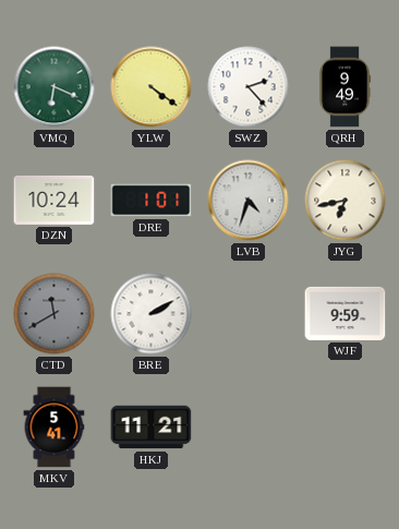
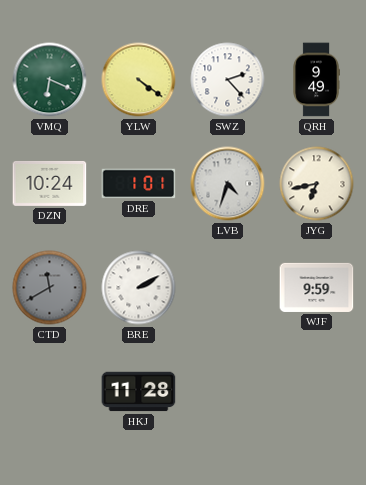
MKV: 5:41 -> none (55, 428)
HKJ: 11:21 -> 11:28 (139, 392)
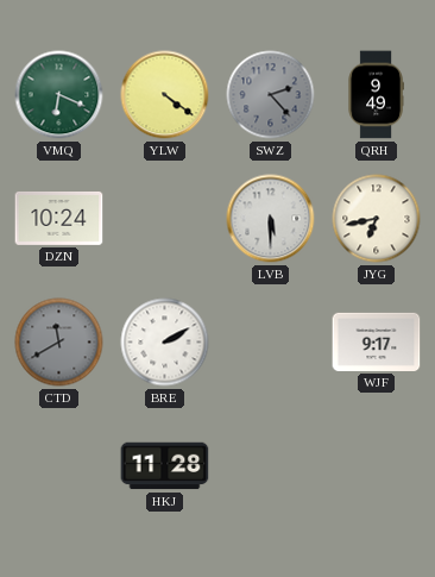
SWZ dial: white -> grey (271, 95)
DRE: 1:01 -> none (139, 184)
LVB: 4:33 -> 5:30 (271, 219)
WJF: 9:59 -> 9:17 (377, 341)
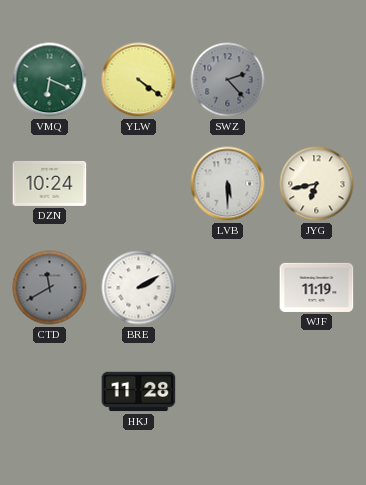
QRH: 9:49 -> none (376, 95)
WJF: 9:17 -> 11:19 (317, 287)
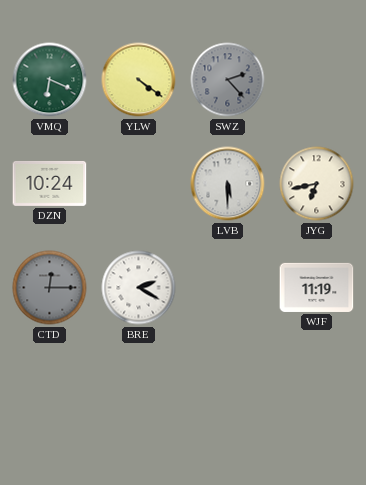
CTD: 11:40 -> 12:15 (50, 288)
BRE: 2:10 -> 2:20 (139, 288)
HKJ: 11:28 -> none (139, 392)
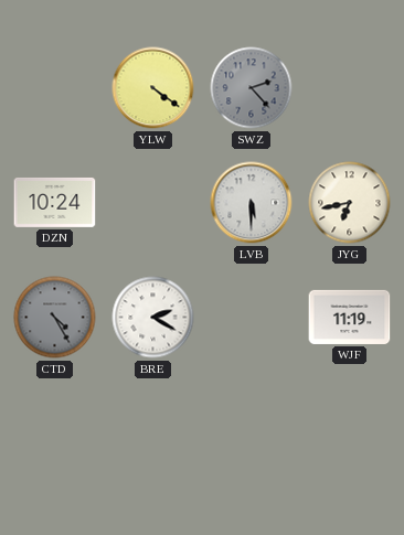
VMQ: 6:19 -> none (50, 80)
CTD: 12:15 -> 4:25 (55, 318)
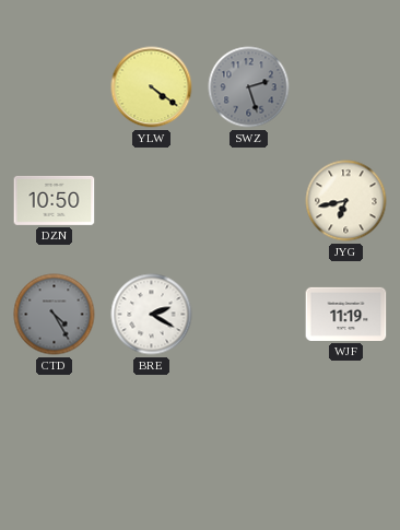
SWZ: 2:23 -> 2:27 (249, 87)
DZN: 10:24 -> 10:50 (55, 200)
LVB: 5:30 -> none (252, 203)
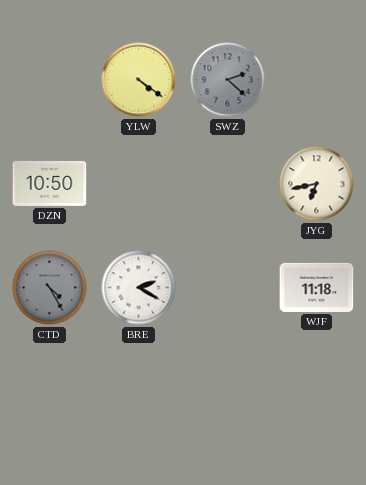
SWZ: 2:27 -> 2:22 (228, 80)
WJF: 11:19 -> 11:18 (317, 287)
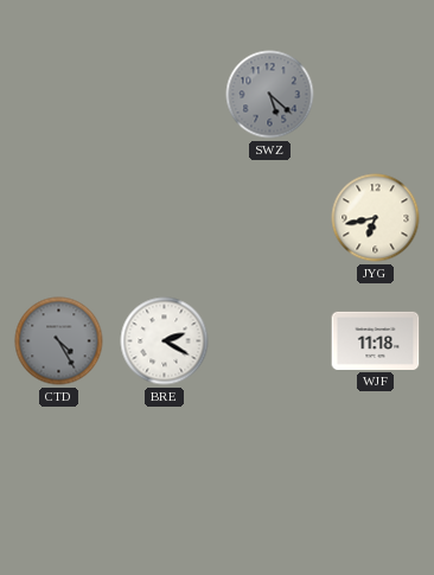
YLW: 4:21 -> none (139, 80)
SWZ: 2:22 -> 5:22 (270, 95)
DZN: 10:50 -> none (50, 183)
